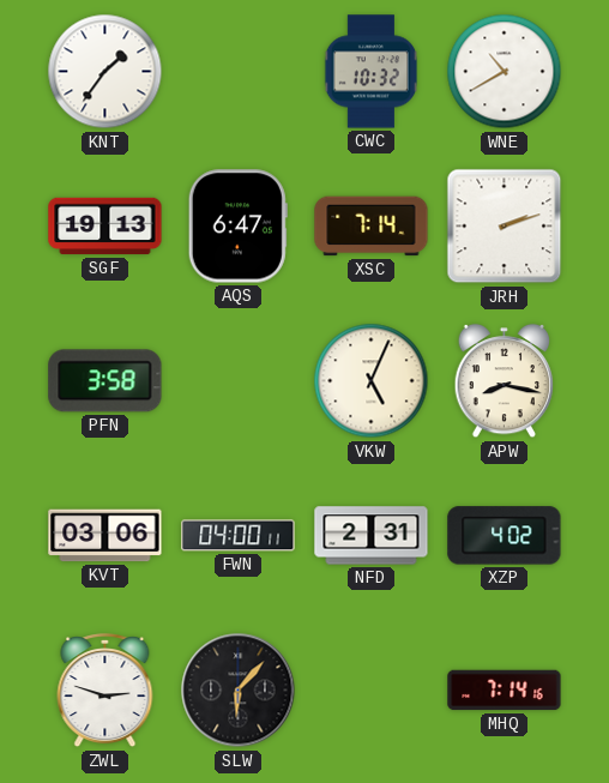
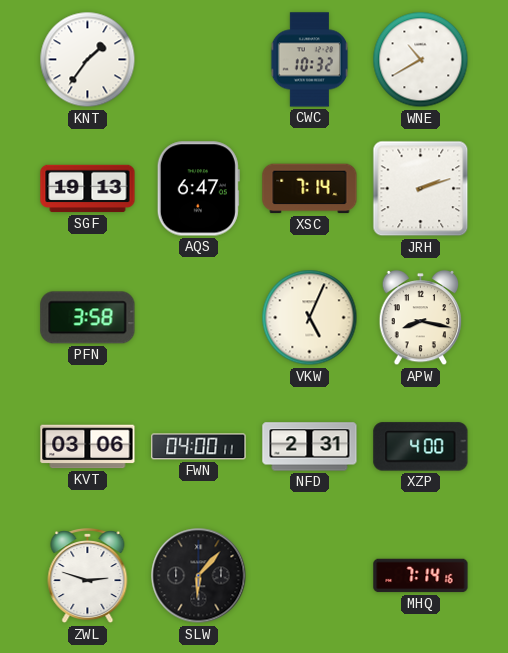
XZP: 4:02 -> 4:00 (421, 447)
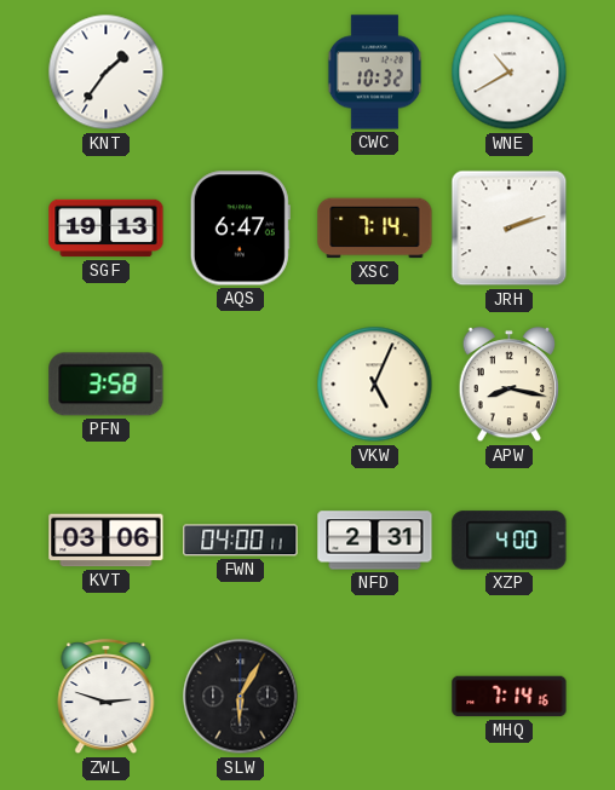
SLW: 6:07 -> 6:05 (241, 697)
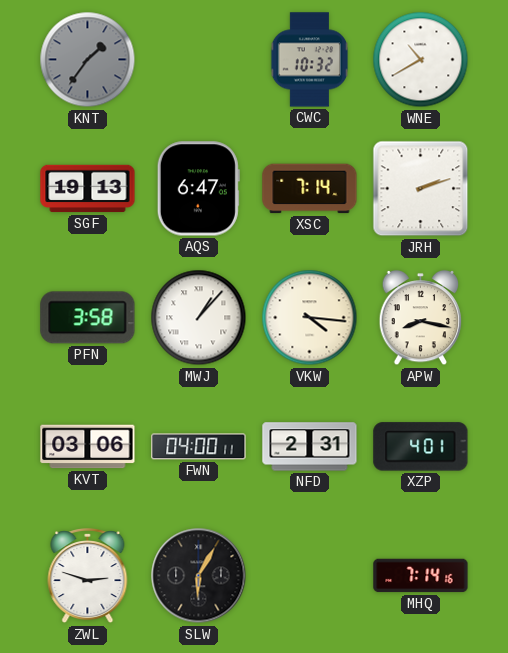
KNT dial: white -> grey (88, 60)
MWJ: none -> 1:07 (199, 318)
VKW: 5:04 -> 4:16 (310, 318)
XZP: 4:00 -> 4:01 (421, 447)
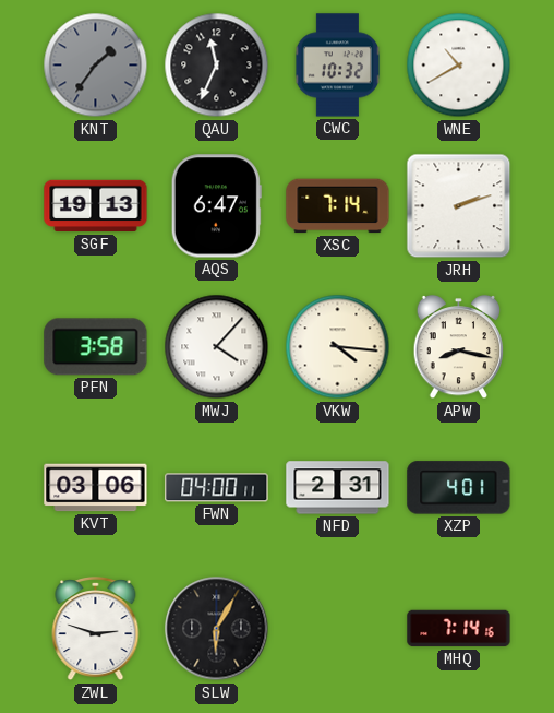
QAU: none -> 11:34 (217, 66)
MWJ: 1:07 -> 4:07 (217, 347)
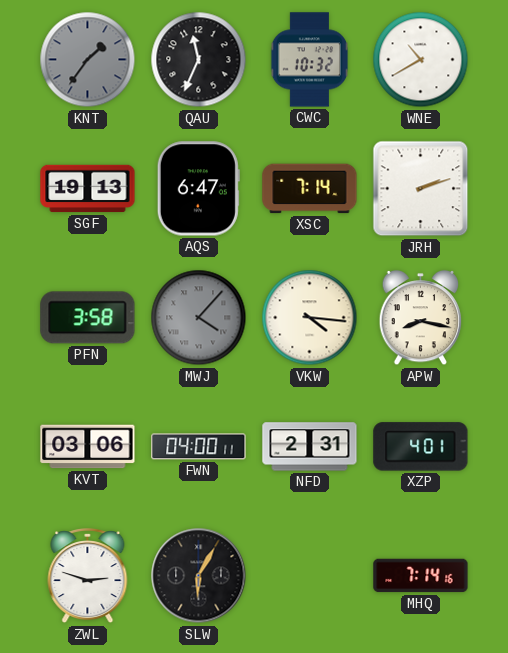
MWJ dial: white -> grey (199, 318)
